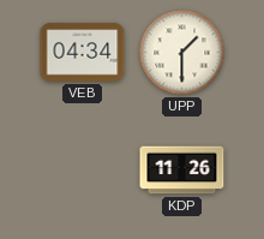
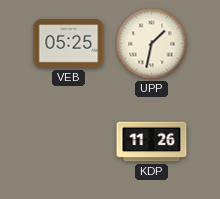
VEB: 04:34 -> 05:25 (69, 44)
UPP: 1:30 -> 1:32 (152, 44)
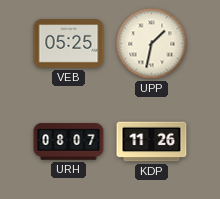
URH: none -> 08:07 (69, 142)
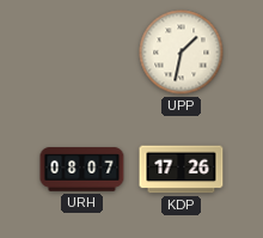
VEB: 05:25 -> none (69, 44)
KDP: 11:26 -> 17:26 (182, 170)
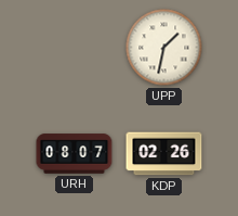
KDP: 17:26 -> 02:26 (164, 154)
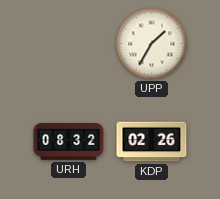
UPP: 1:32 -> 1:35 (152, 44)
URH: 08:07 -> 08:32 (69, 142)
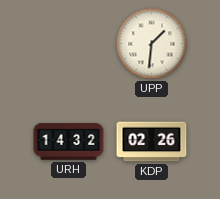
UPP: 1:35 -> 1:31 (152, 44)
URH: 08:32 -> 14:32 (69, 142)
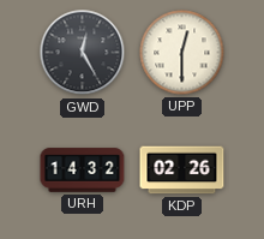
GWD: none -> 12:25 (83, 53)
UPP: 1:31 -> 12:30 (182, 53)
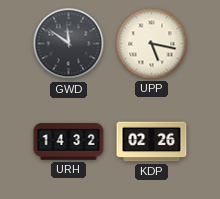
GWD: 12:25 -> 11:51 (69, 44)
UPP: 12:30 -> 5:17 (152, 44)
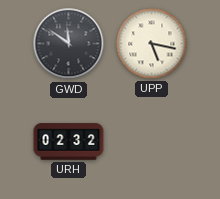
URH: 14:32 -> 02:32 (69, 142)
KDP: 02:26 -> none (152, 142)
